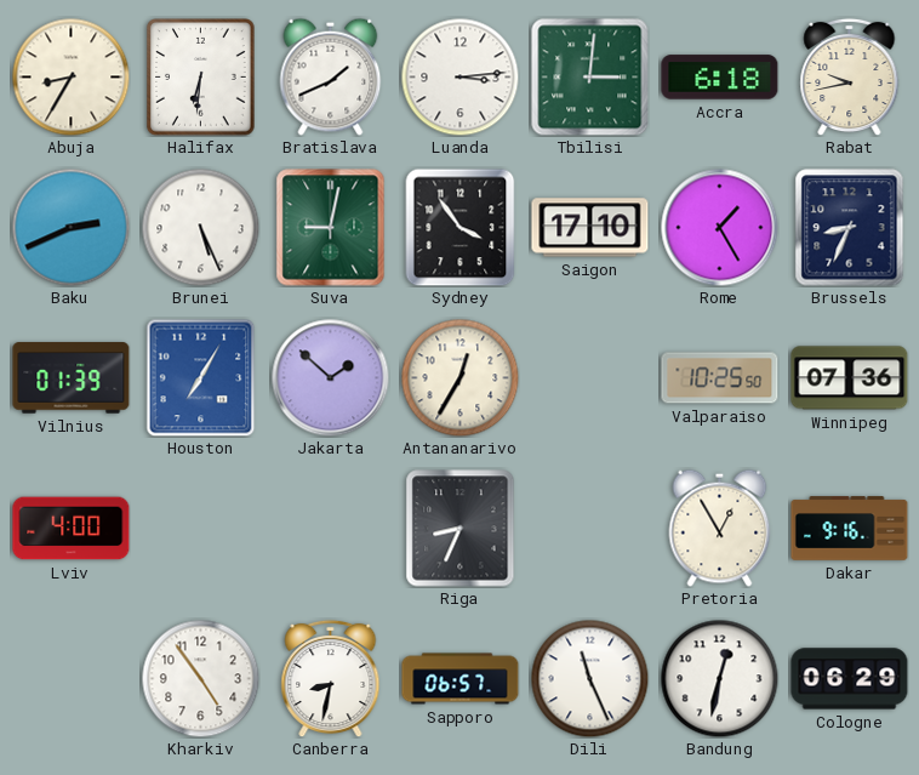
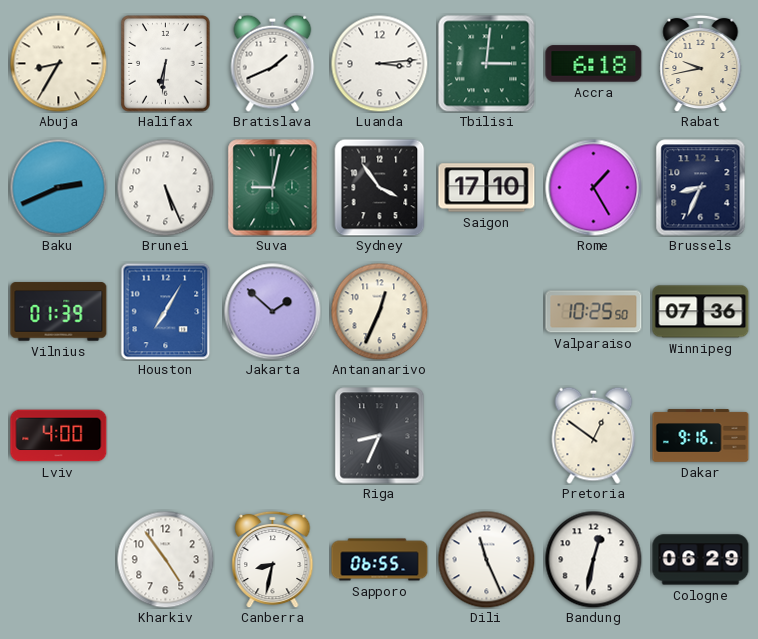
Antananarivo: 12:35 -> 12:34 (379, 311)
Pretoria: 12:55 -> 12:51 (594, 435)
Sapporo: 06:57 -> 06:55 (380, 560)
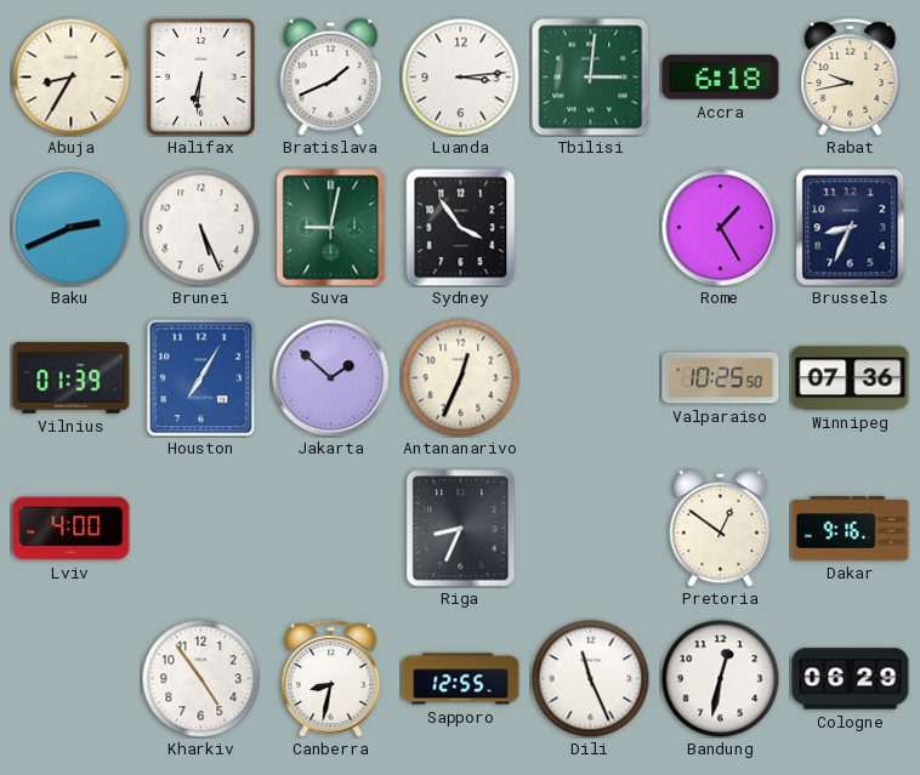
Saigon: 17:10 -> none (487, 188)
Sapporo: 06:55 -> 12:55 (461, 679)
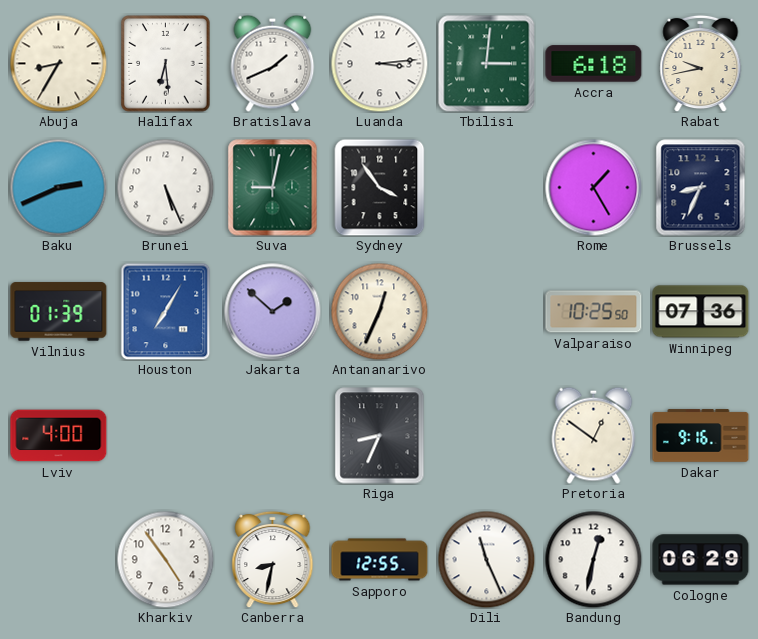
Halifax: 6:31 -> 6:29 (166, 64)
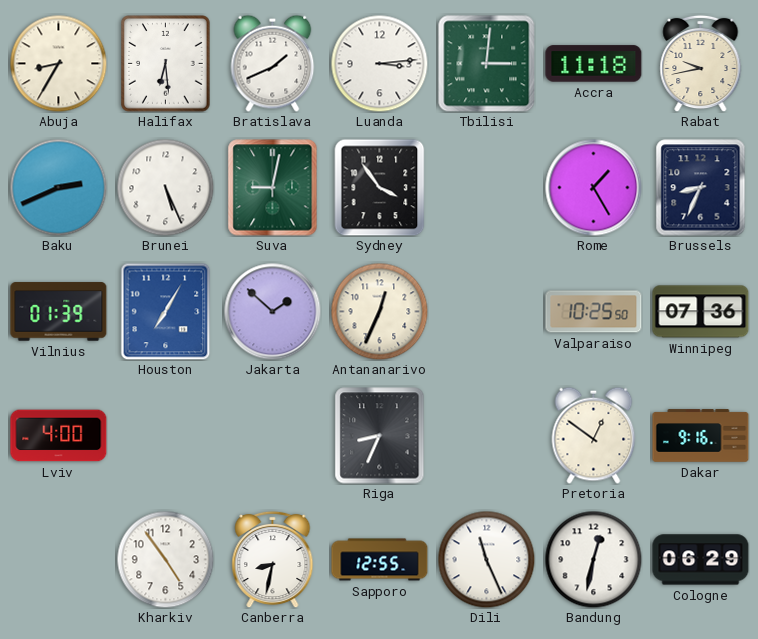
Accra: 6:18 -> 11:18 (594, 64)
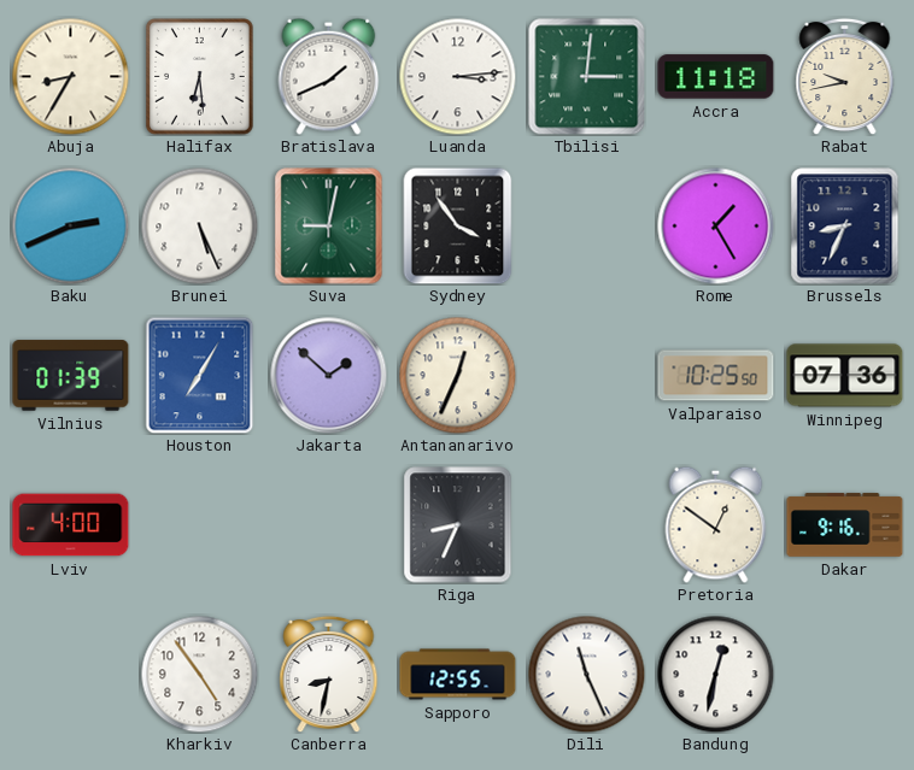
Cologne: 06:29 -> none (701, 560)
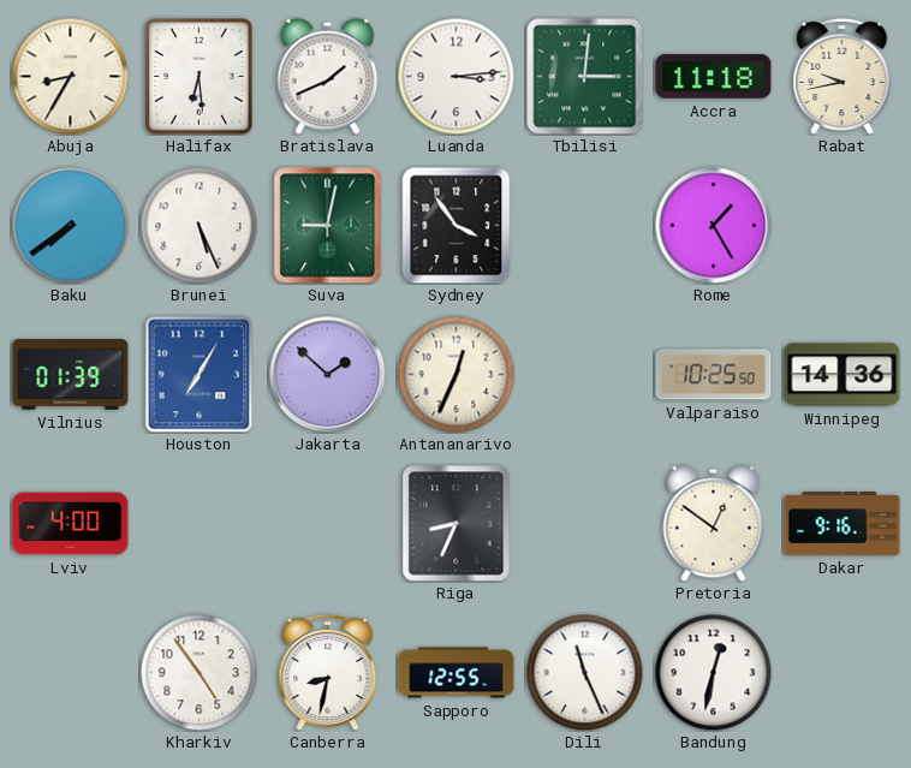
Baku: 2:41 -> 7:39 (70, 225)
Brussels: 8:34 -> none (845, 227)
Winnipeg: 07:36 -> 14:36 (842, 375)
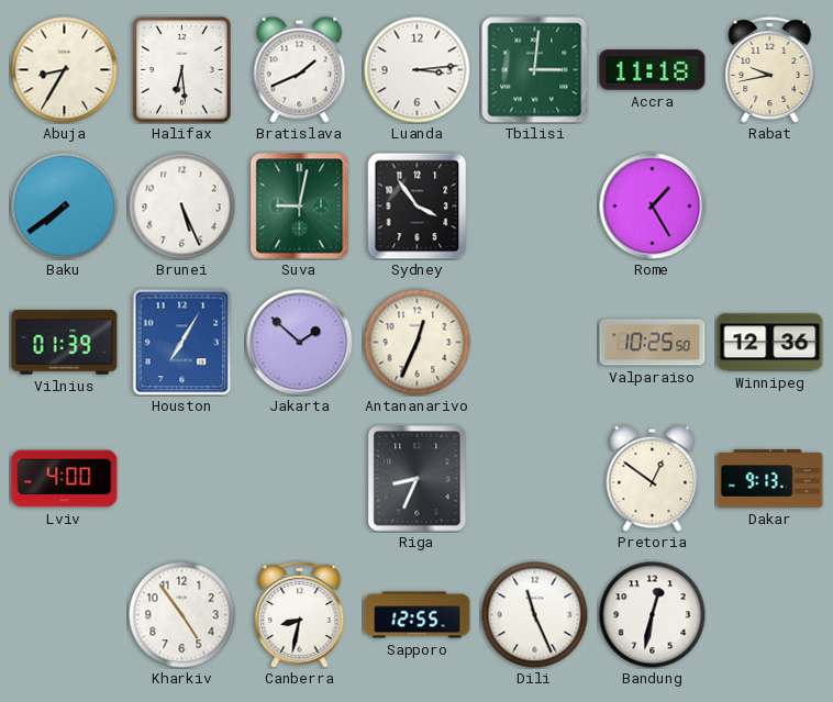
Winnipeg: 14:36 -> 12:36 (770, 343)
Dakar: 9:16 -> 9:13 (770, 479)
